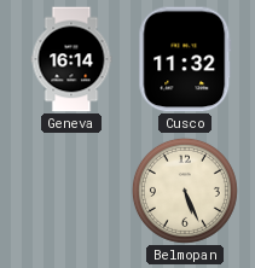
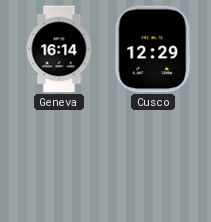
Cusco: 11:32 -> 12:29 (153, 49)
Belmopan: 5:26 -> none (185, 191)
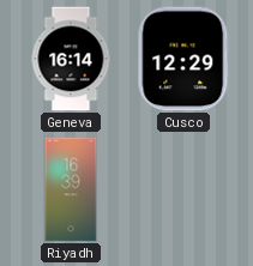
Riyadh: none -> 16:39 (71, 189)
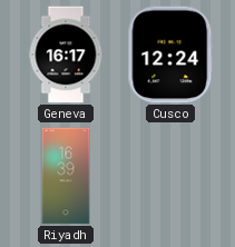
Geneva: 16:14 -> 16:17 (66, 55)
Cusco: 12:29 -> 12:24 (170, 55)
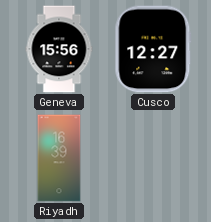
Geneva: 16:17 -> 15:56 (59, 49)
Cusco: 12:24 -> 12:27 (153, 49)
